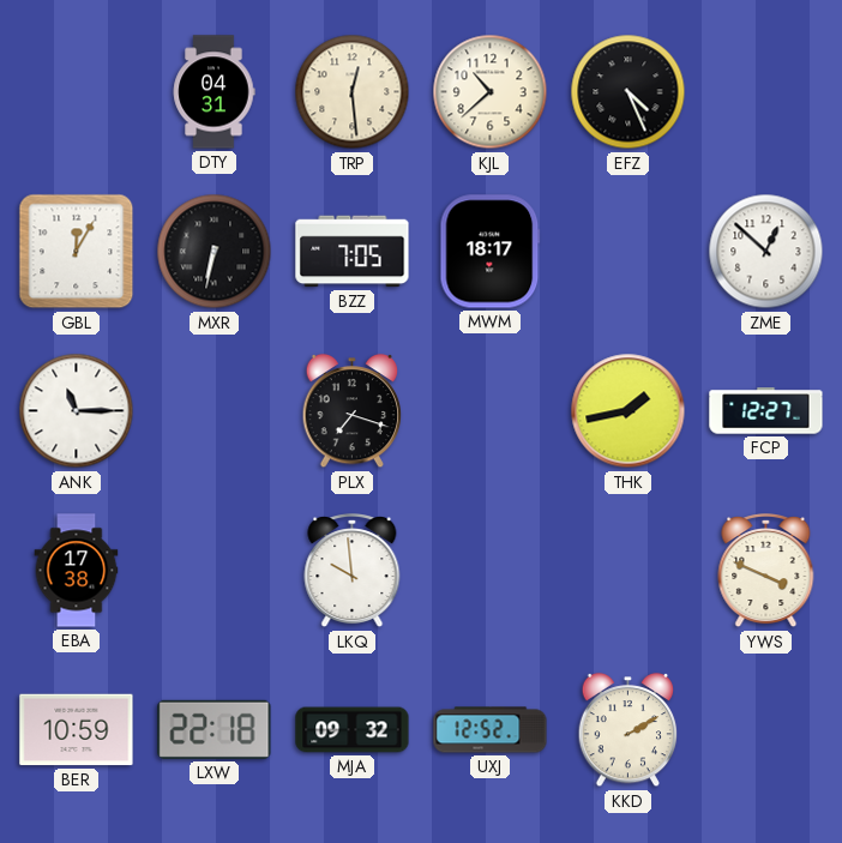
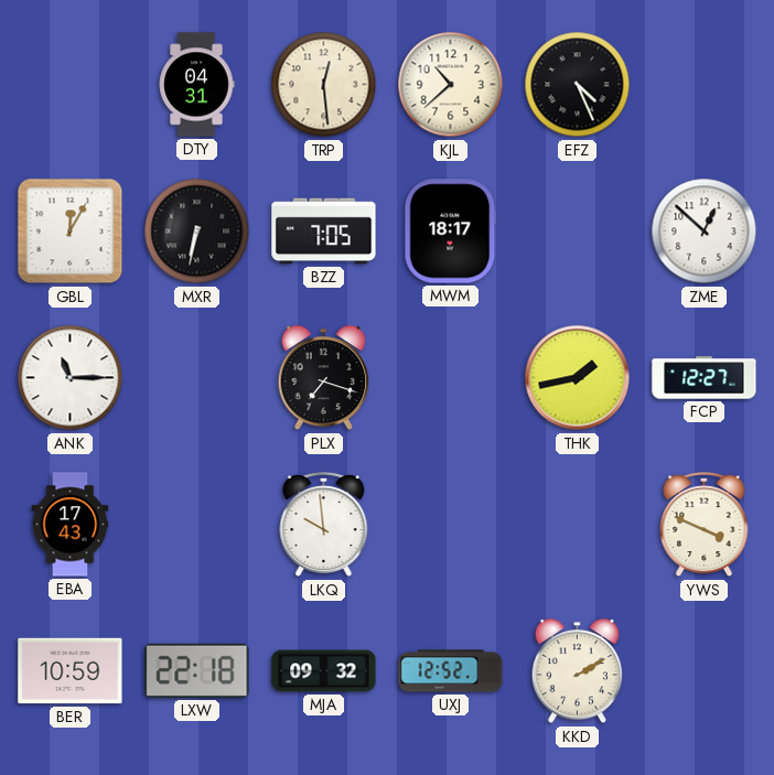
EBA: 17:38 -> 17:43 (71, 525)
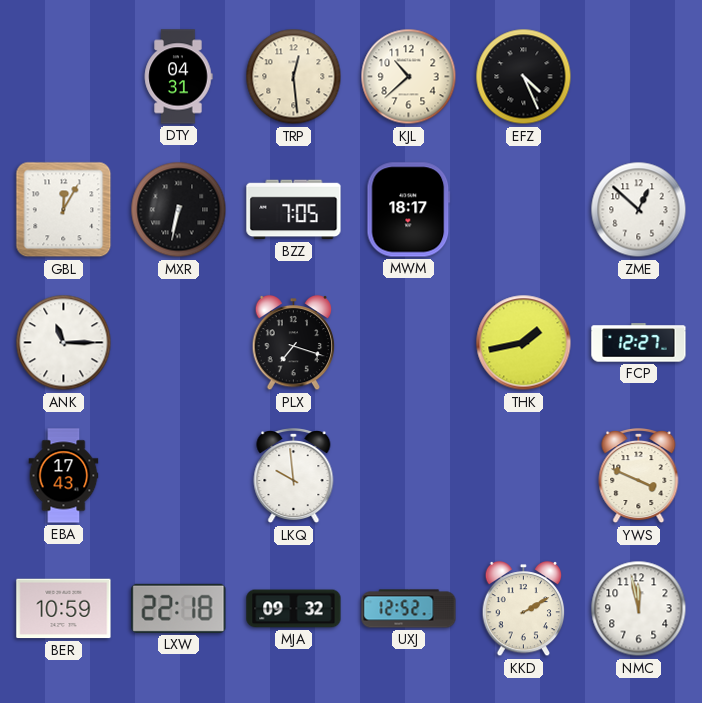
NMC: none -> 11:58 (639, 609)
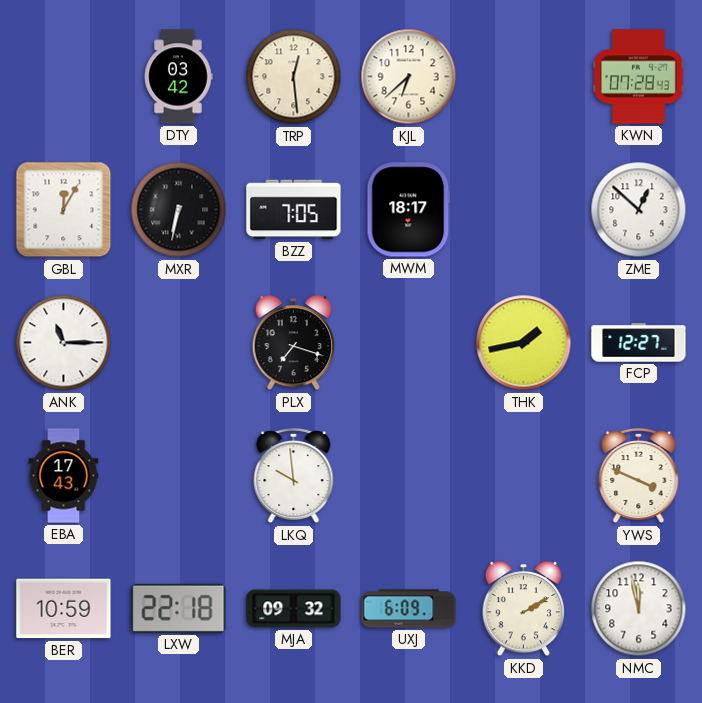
DTY: 04:31 -> 03:42 (178, 77)
KJL: 10:38 -> 6:38 (409, 77)
EFZ: 4:26 -> none (524, 77)
KWN: none -> 07:28 (639, 77)
UXJ: 12:52 -> 6:09 (409, 609)
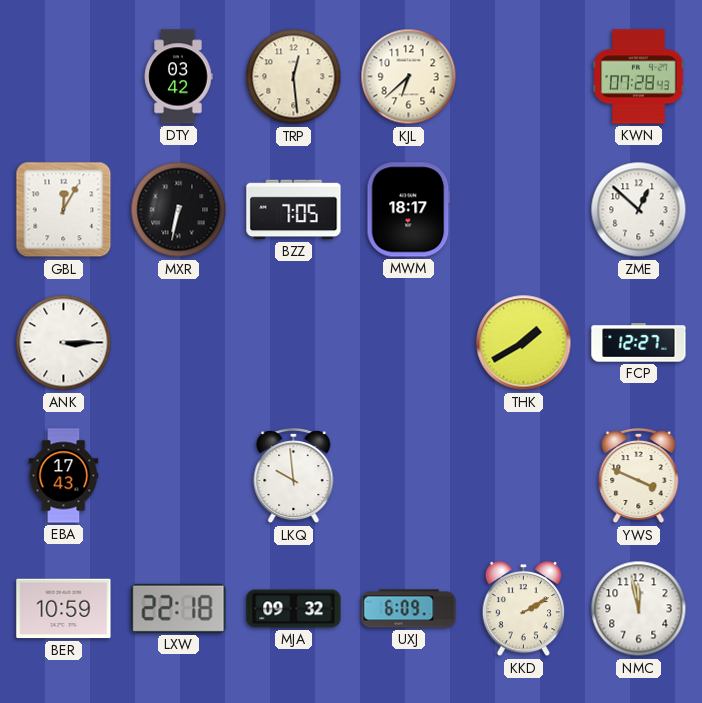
ANK: 11:15 -> 3:15 (64, 343)
PLX: 7:18 -> none (294, 343)
THK: 1:43 -> 1:40 (524, 343)
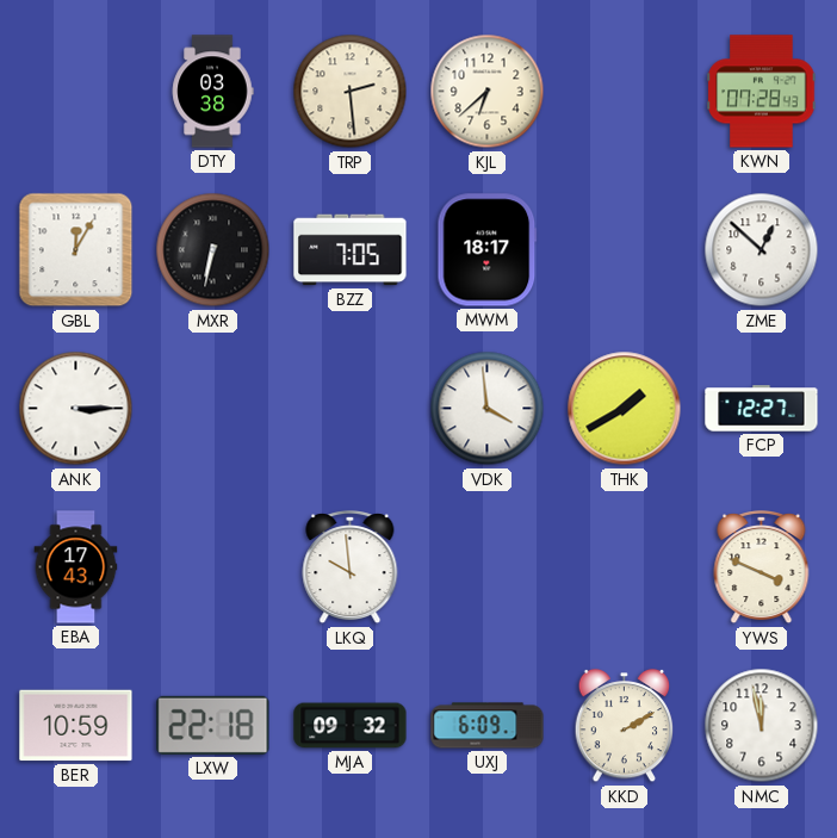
DTY: 03:42 -> 03:38 (212, 92)
TRP: 12:29 -> 2:29 (351, 92)
VDK: none -> 3:59 (488, 409)
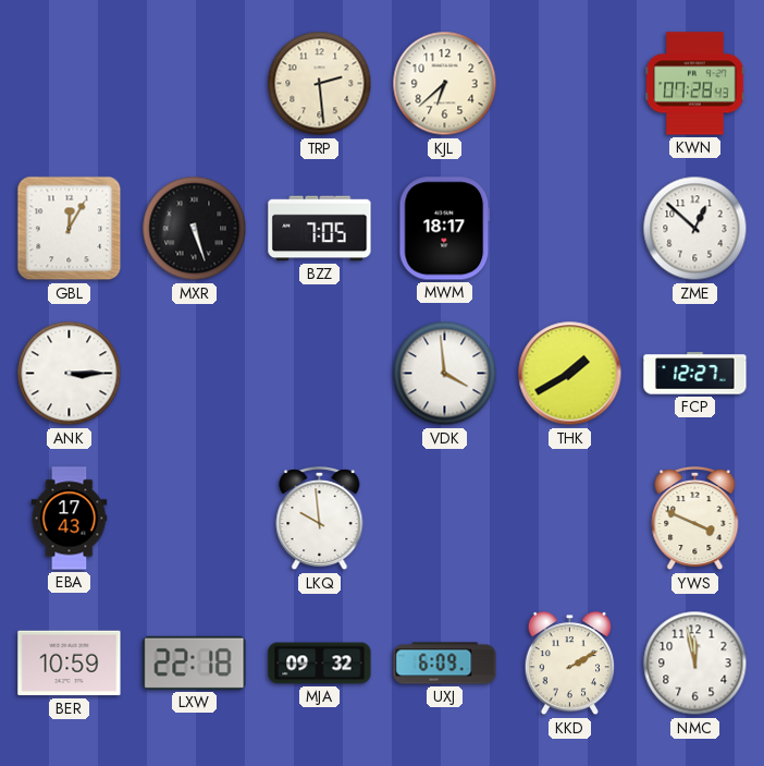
DTY: 03:38 -> none (212, 92)
MXR: 6:32 -> 5:27 (195, 229)
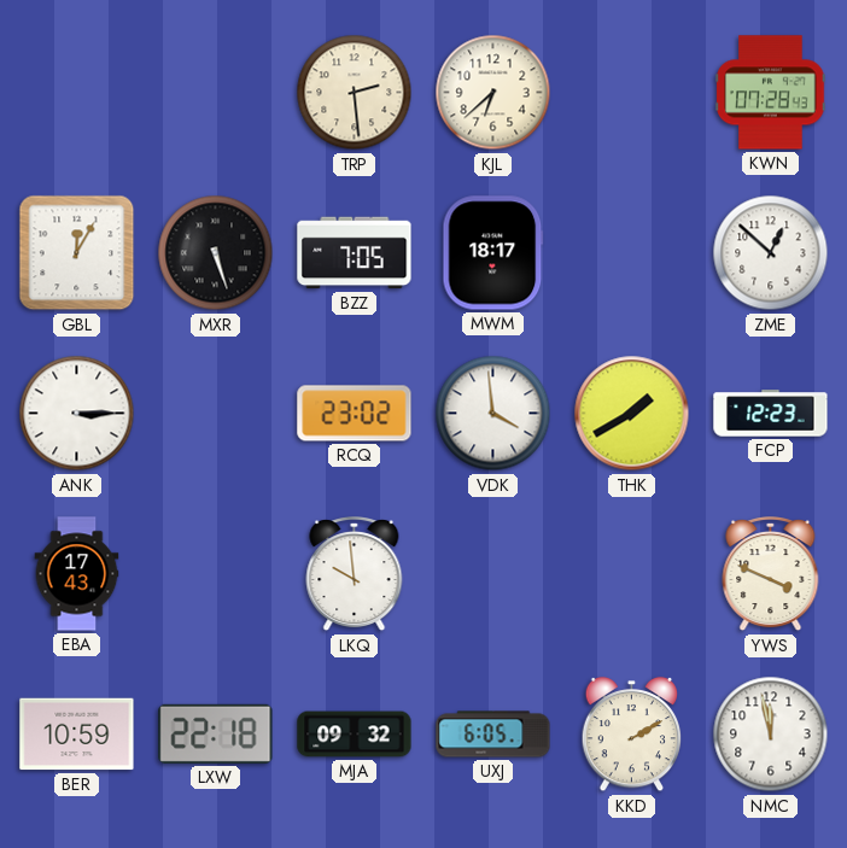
RCQ: none -> 23:02 (355, 414)
FCP: 12:27 -> 12:23 (771, 414)
UXJ: 6:09 -> 6:05 (493, 735)
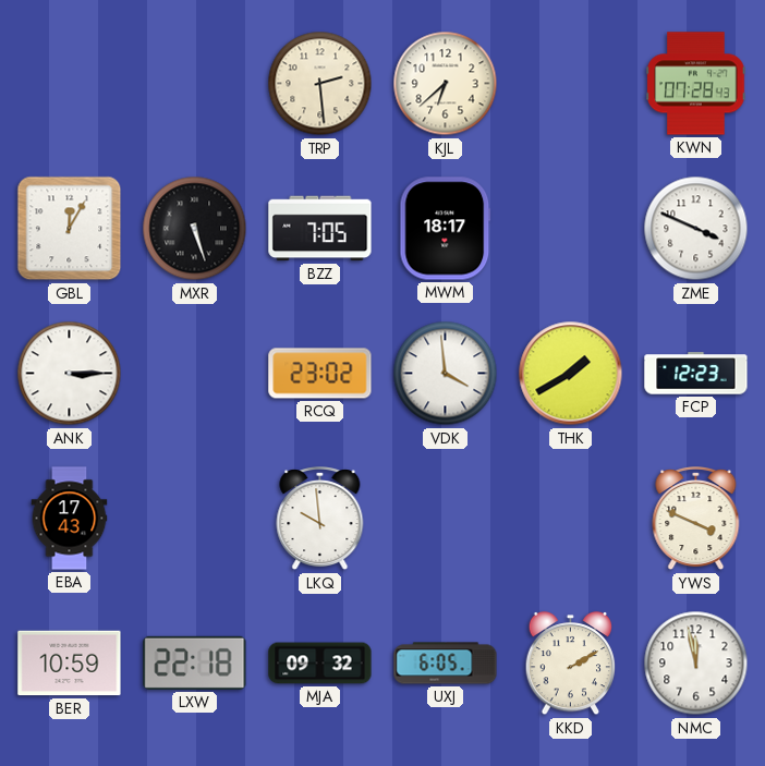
ZME: 12:52 -> 3:49 (696, 229)
